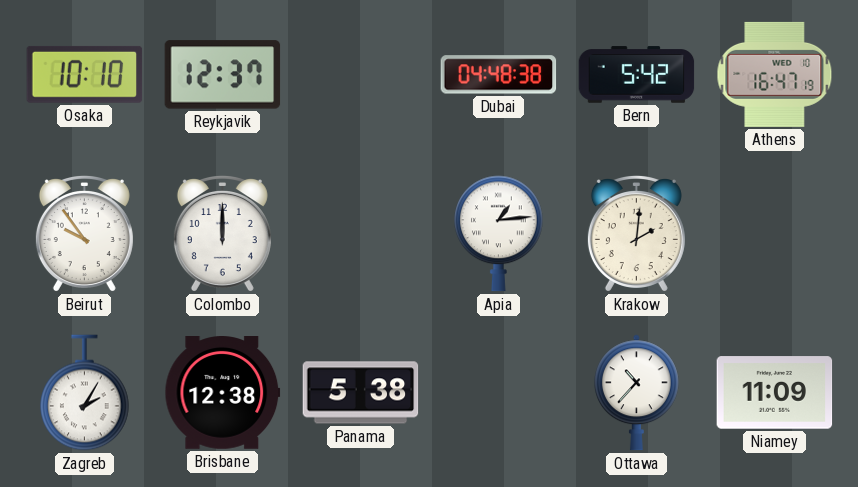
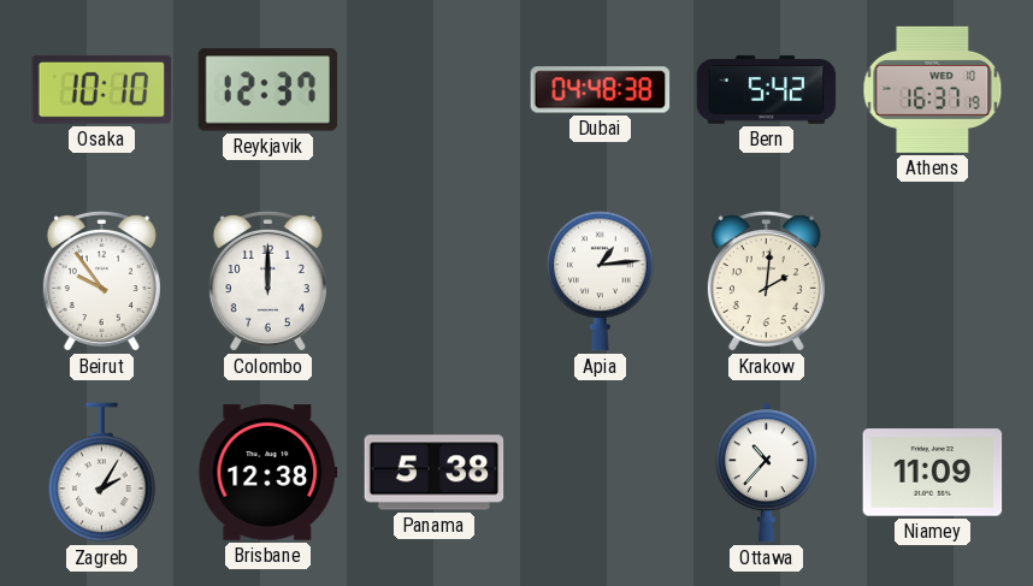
Athens: 16:47 -> 16:37 (933, 89)
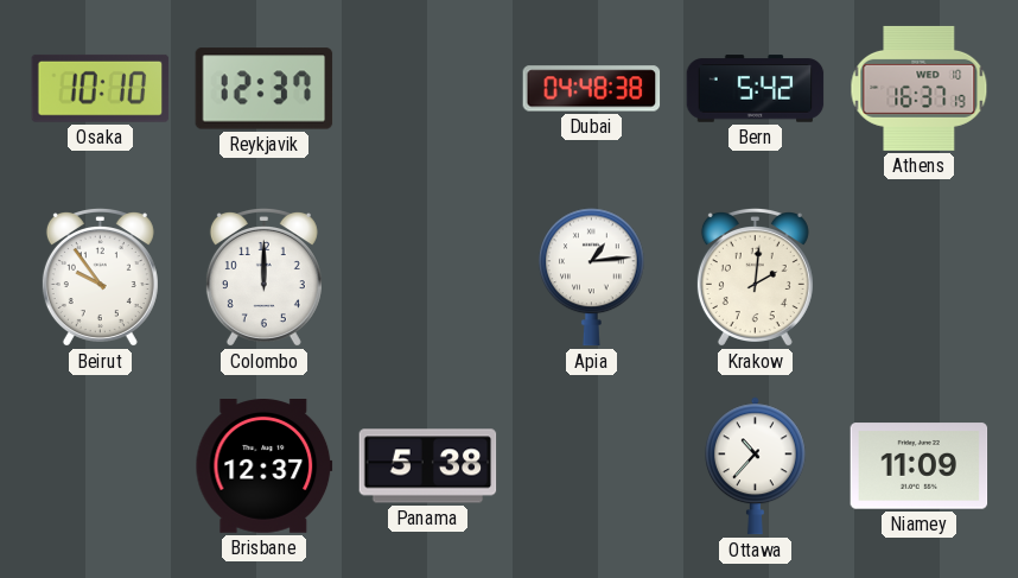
Zagreb: 2:05 -> none (102, 473)
Brisbane: 12:38 -> 12:37 (265, 466)
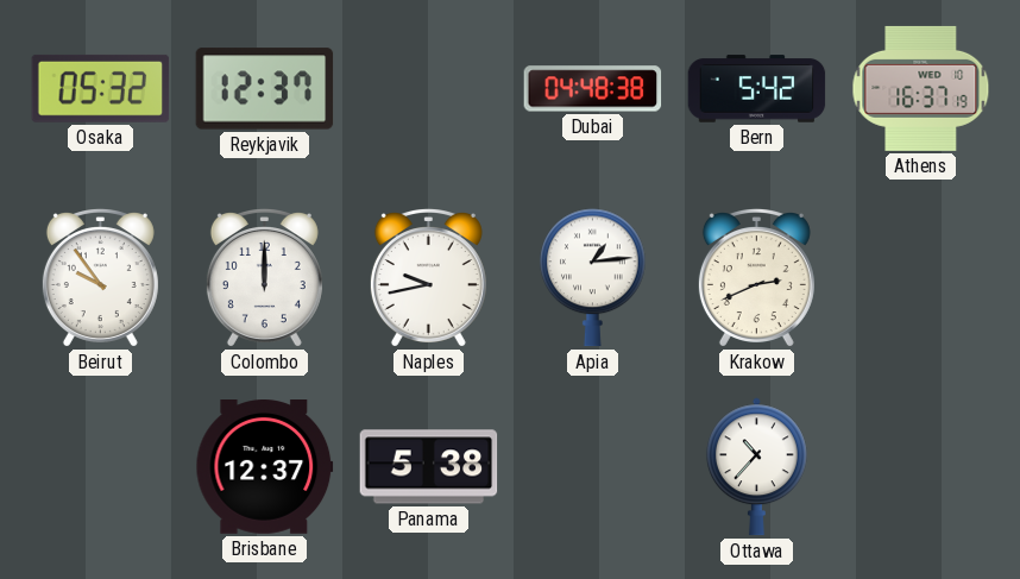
Osaka: 10:10 -> 05:32 (101, 88)
Naples: none -> 9:43 (428, 278)
Krakow: 2:01 -> 2:41 (756, 278)
Niamey: 11:09 -> none (920, 466)
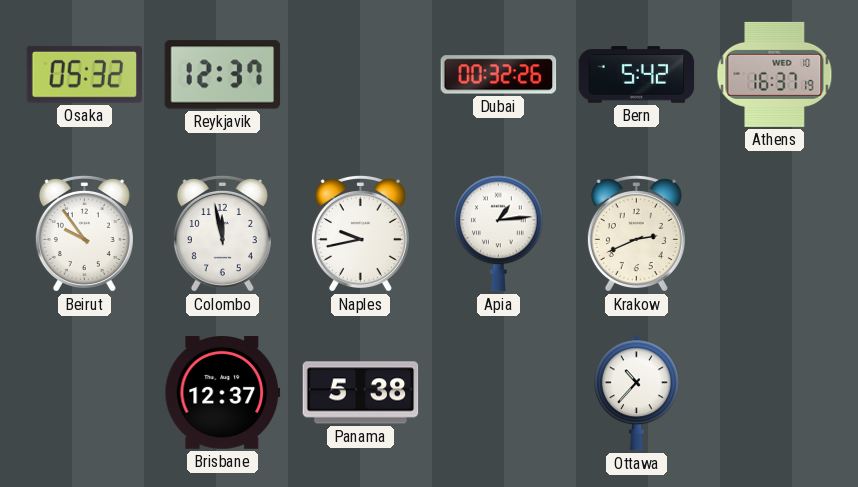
Dubai: 04:48 -> 00:32 (499, 75)
Colombo: 12:00 -> 11:58 (222, 234)
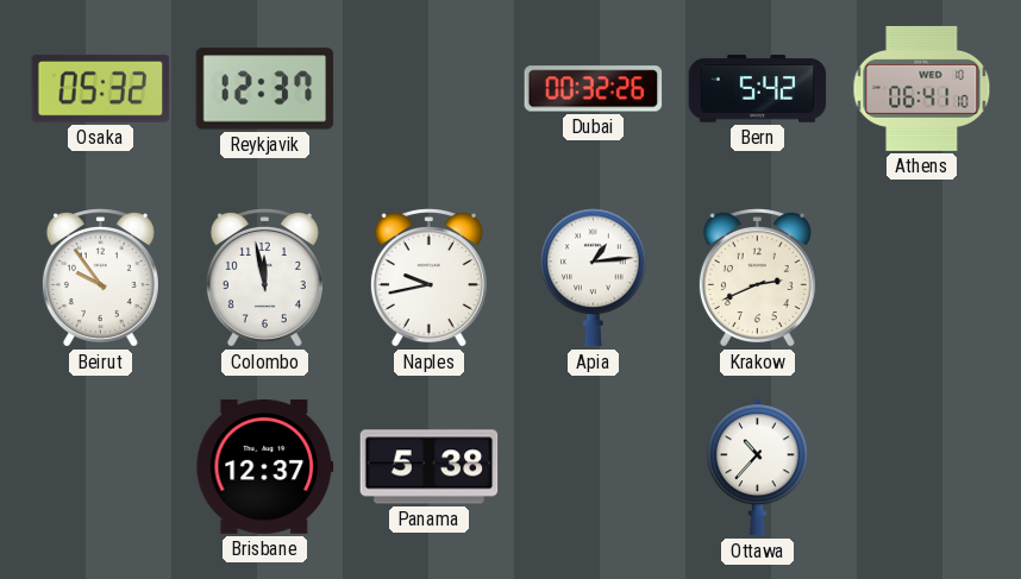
Athens: 16:37 -> 06:41 (922, 88)
